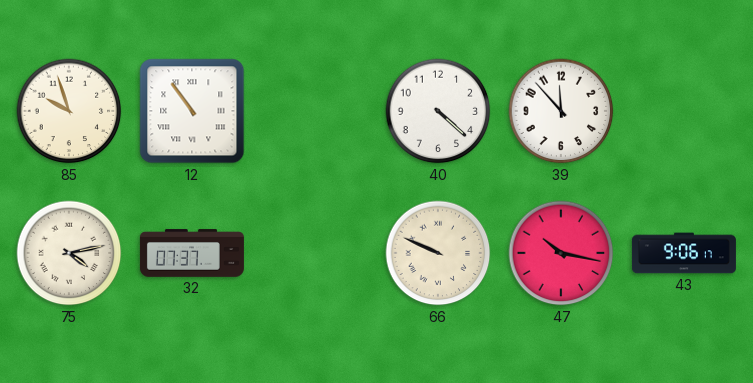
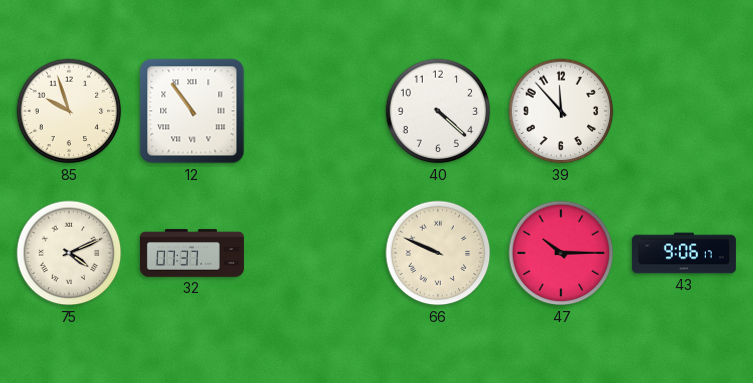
75: 4:13 -> 4:11 (69, 253)
47: 10:17 -> 10:15 (561, 253)
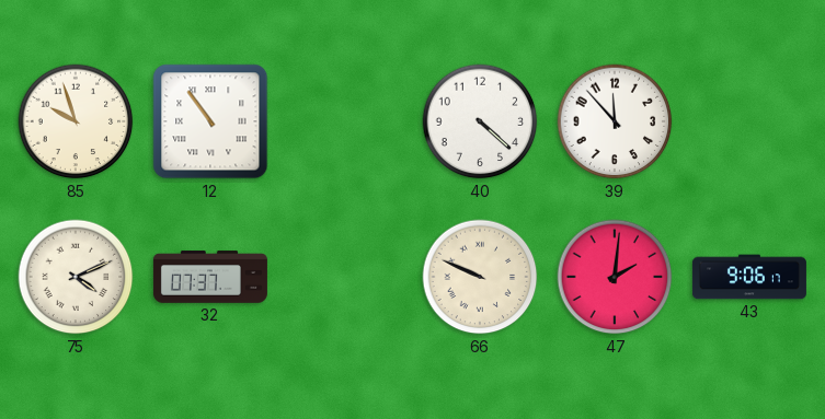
47: 10:15 -> 2:01 (615, 277)
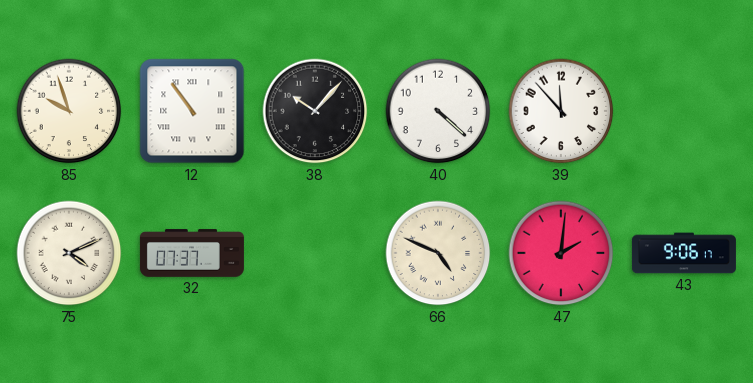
38: none -> 10:07 (315, 111)
66: 9:49 -> 4:49 (438, 253)
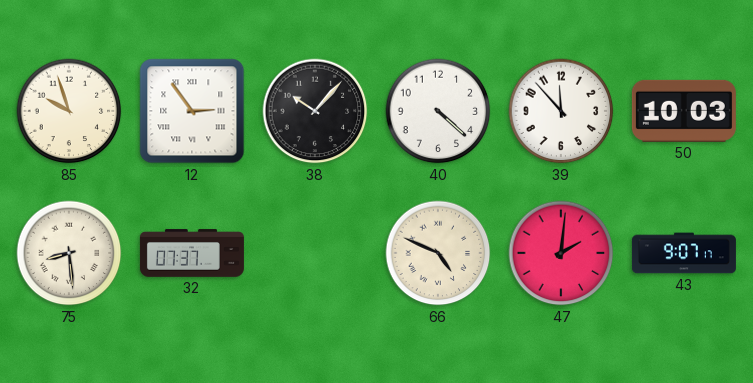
12: 10:54 -> 2:54 (192, 111)
50: none -> 10:03 (684, 111)
75: 4:11 -> 8:29 (69, 253)
43: 9:06 -> 9:07 (684, 253)
